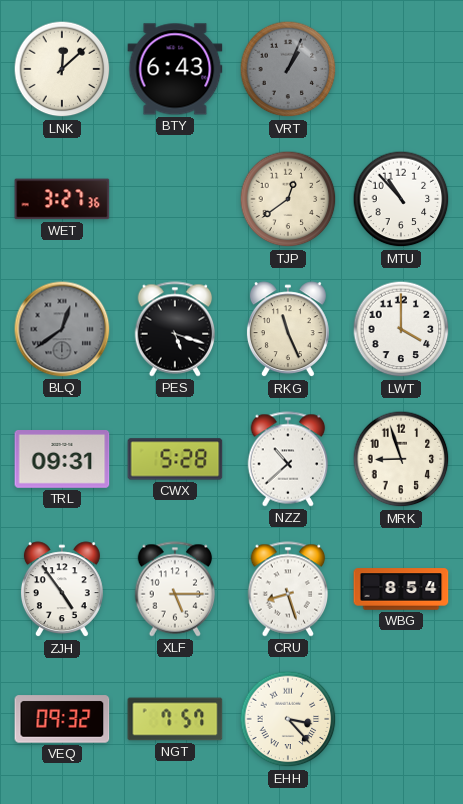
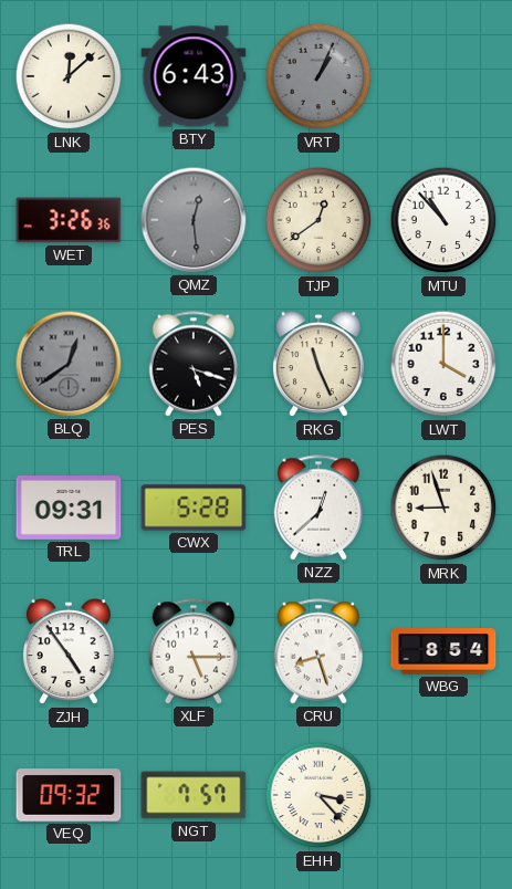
WET: 3:27 -> 3:26 (69, 220)
QMZ: none -> 12:29 (194, 220)
NZZ: 10:38 -> 12:38 (318, 508)
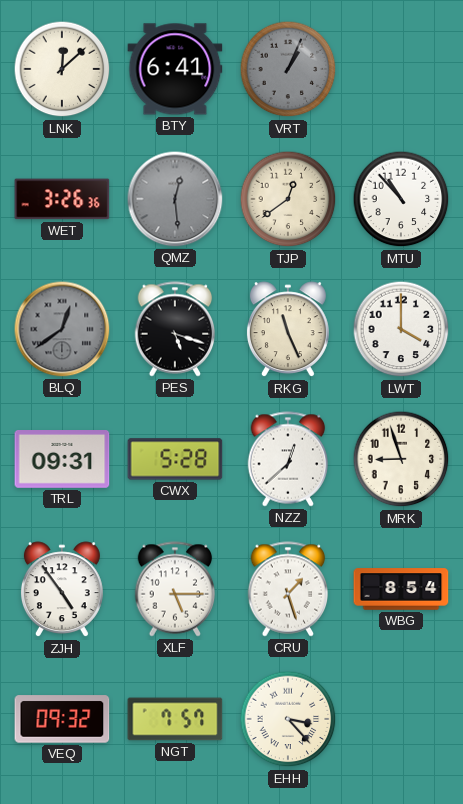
BTY: 6:43 -> 6:41 (175, 69)
CRU: 8:27 -> 1:27 (288, 589)
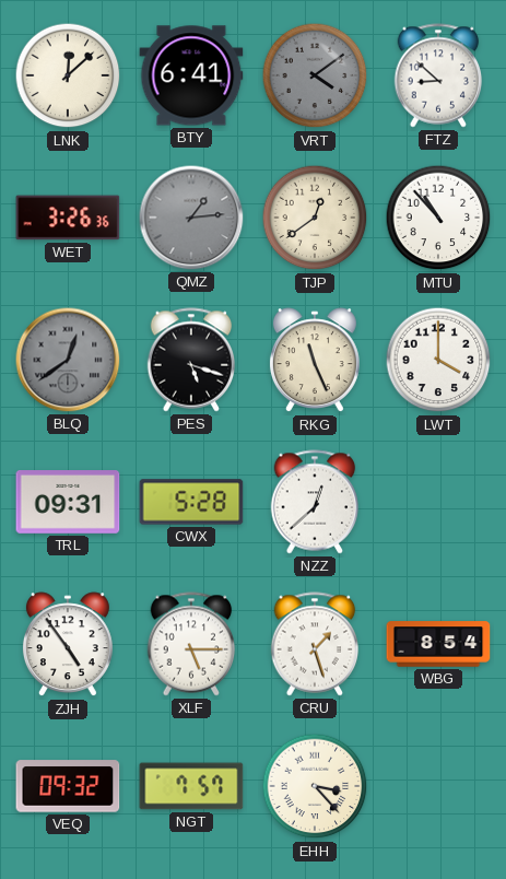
VRT: 1:04 -> 4:09 (315, 75)
FTZ: none -> 8:52 (438, 75)
QMZ: 12:29 -> 1:14 (191, 218)
MRK: 8:57 -> none (401, 459)
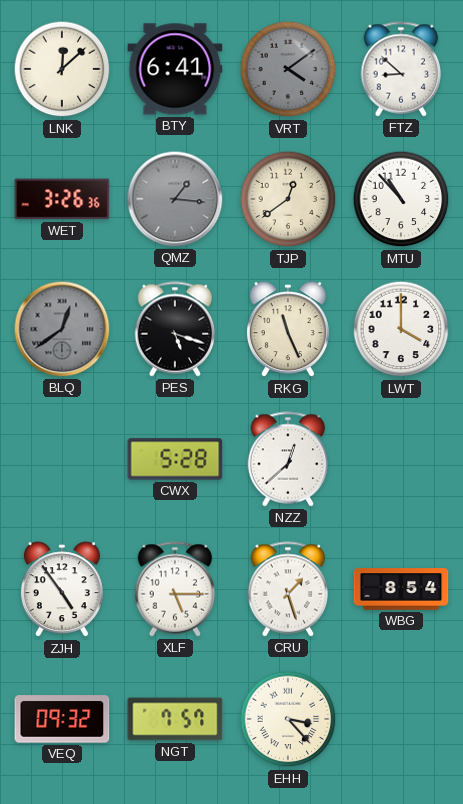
QMZ: 1:14 -> 1:16 (175, 199)
TRL: 09:31 -> none (68, 503)
